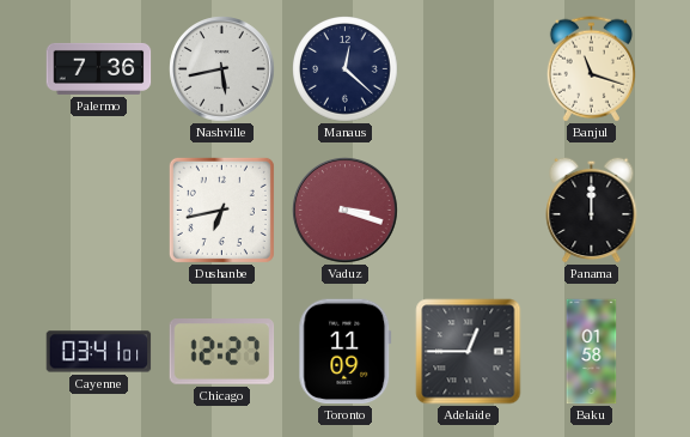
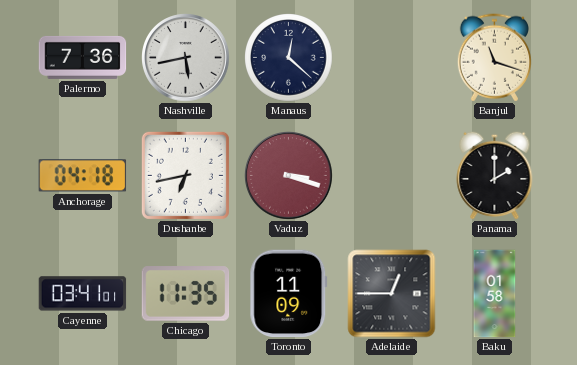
Anchorage: none -> 04:18 (83, 176)
Panama: 12:00 -> 2:00 (495, 175)
Chicago: 12:27 -> 11:35 (186, 294)
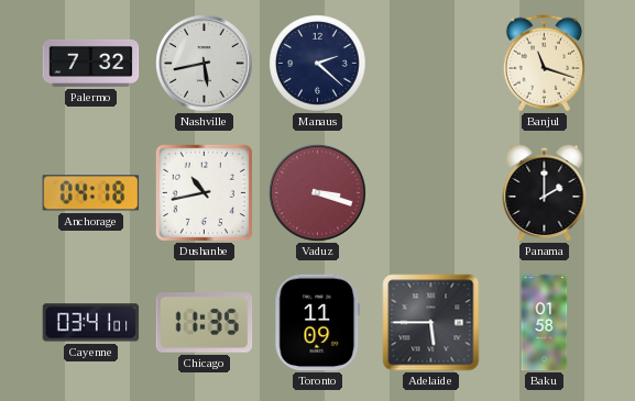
Palermo: 7:36 -> 7:32 (91, 63)
Manaus: 12:22 -> 2:22 (318, 64)
Dushanbe: 6:43 -> 10:43 (204, 192)
Adelaide: 12:45 -> 5:45 (431, 323)
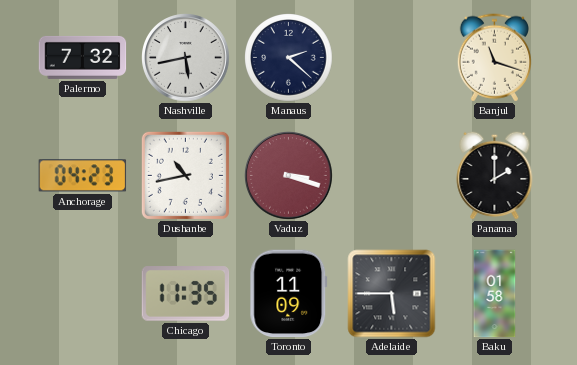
Anchorage: 04:18 -> 04:23 (83, 176)
Cayenne: 03:41 -> none (91, 323)
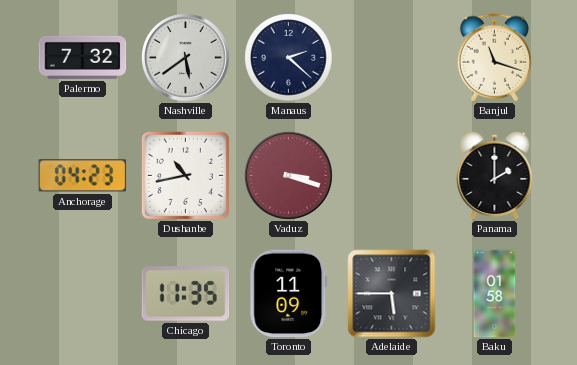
Nashville: 5:43 -> 5:39 (186, 58)
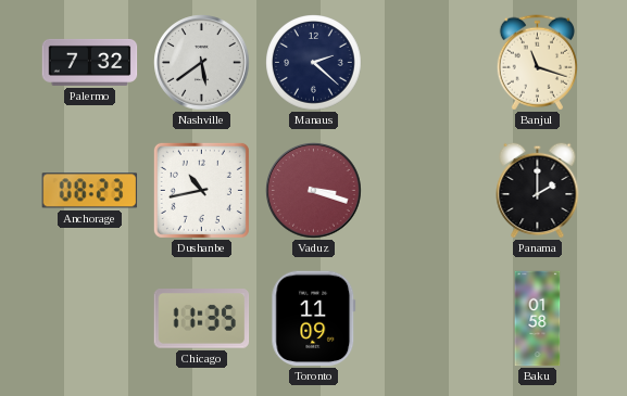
Anchorage: 04:23 -> 08:23 (90, 191)
Adelaide: 5:45 -> none (392, 294)
